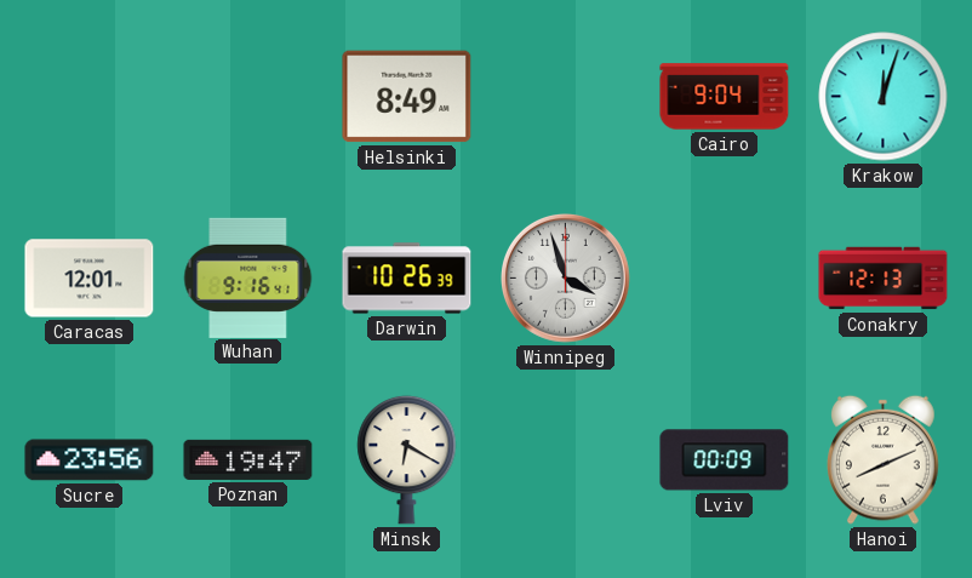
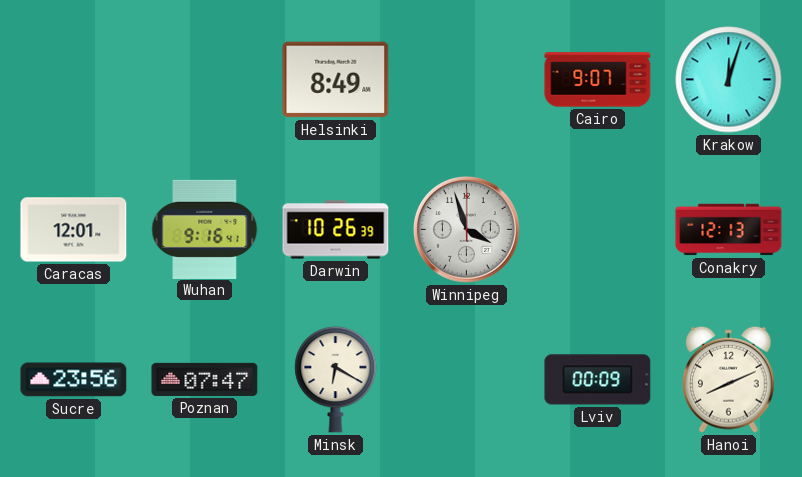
Cairo: 9:04 -> 9:07 (598, 80)
Poznan: 19:47 -> 07:47 (205, 379)
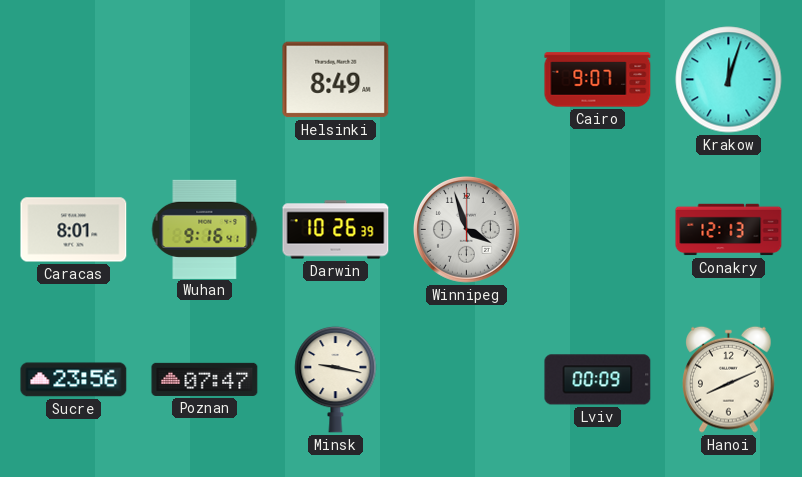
Caracas: 12:01 -> 8:01 (74, 230)
Minsk: 6:20 -> 9:17 (336, 379)
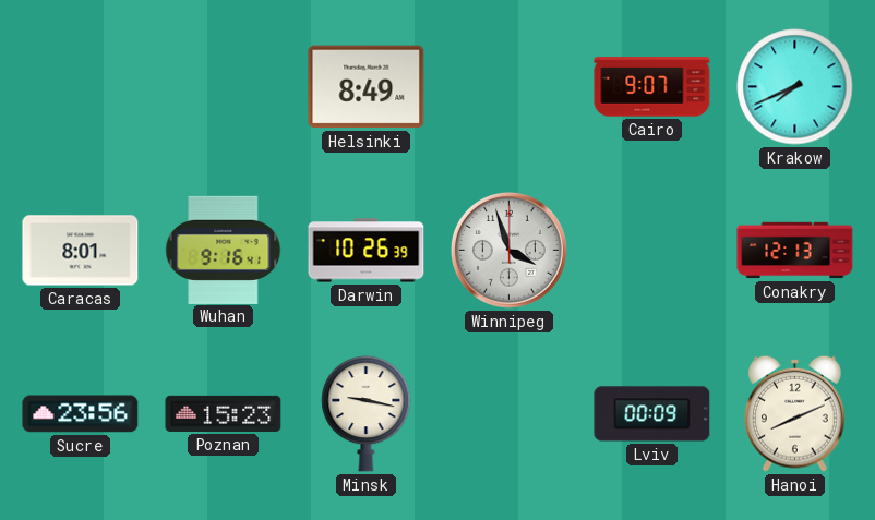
Krakow: 12:03 -> 7:41 (795, 87)
Poznan: 07:47 -> 15:23 (224, 413)
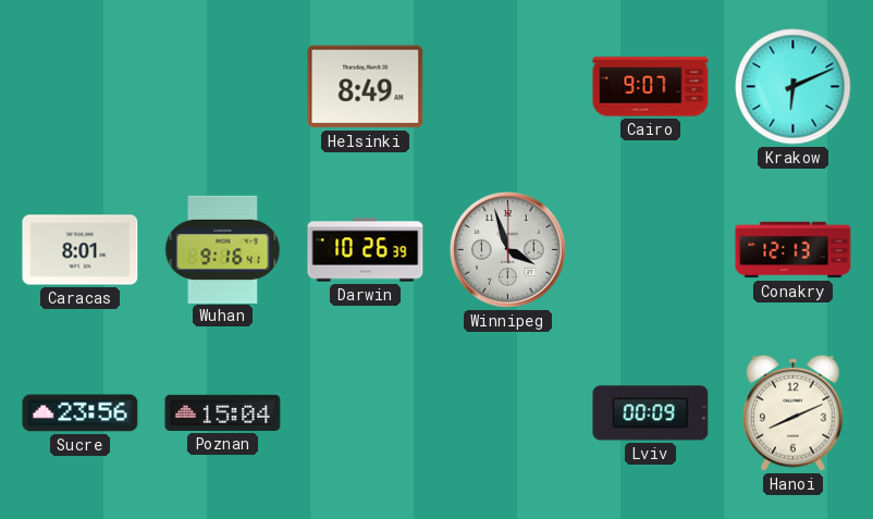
Krakow: 7:41 -> 6:11 (794, 87)
Poznan: 15:23 -> 15:04 (223, 412)
Minsk: 9:17 -> none (367, 413)
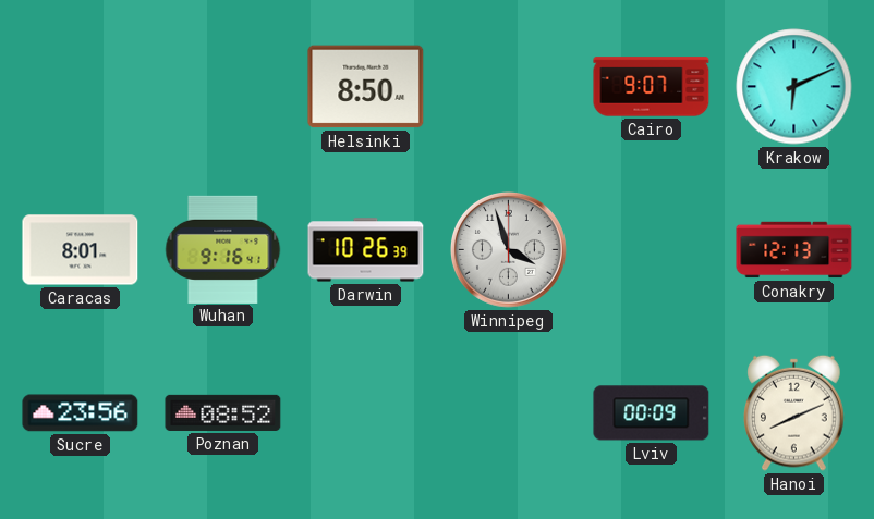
Helsinki: 8:49 -> 8:50 (366, 87)
Poznan: 15:04 -> 08:52 (223, 412)
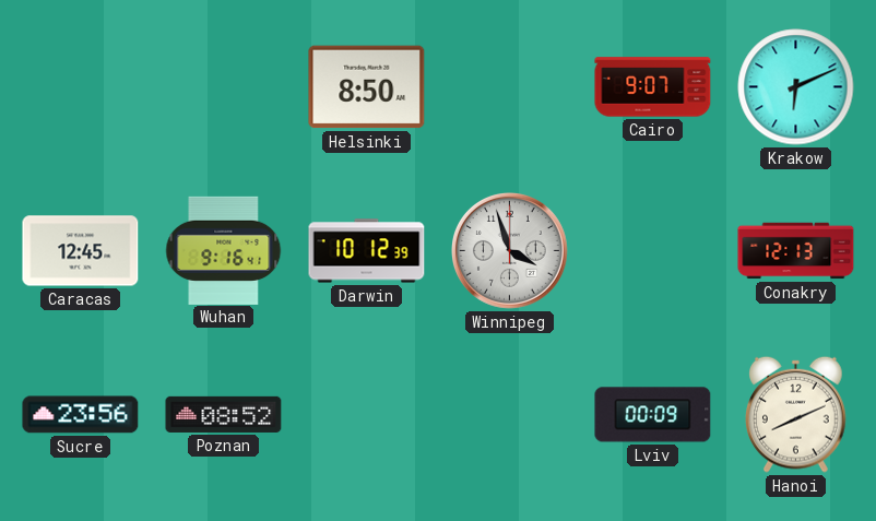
Caracas: 8:01 -> 12:45 (81, 251)
Darwin: 10:26 -> 10:12 (367, 251)
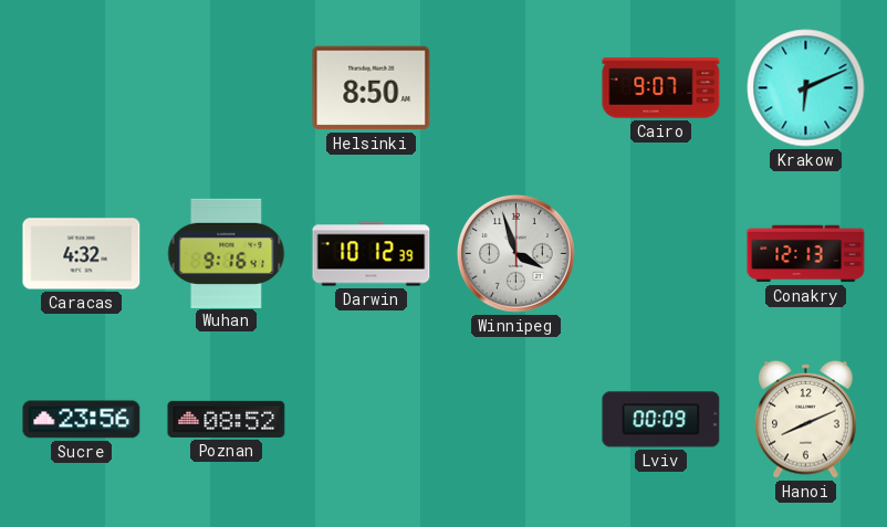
Caracas: 12:45 -> 4:32 (82, 254)
